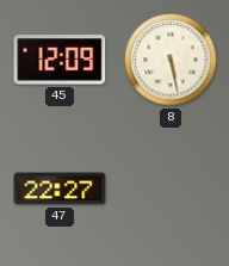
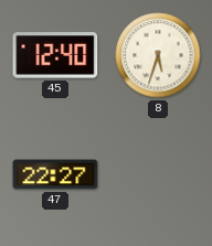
45: 12:09 -> 12:40 (55, 55)
8: 5:28 -> 5:33 (158, 55)
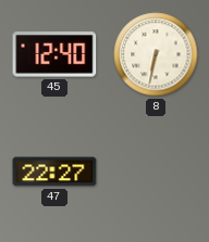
8: 5:33 -> 6:32 (156, 54)
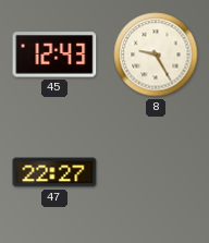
45: 12:40 -> 12:43 (54, 54)
8: 6:32 -> 9:25 (156, 54)
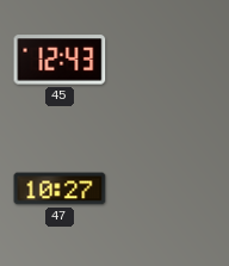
8: 9:25 -> none (156, 54)
47: 22:27 -> 10:27 (60, 188)
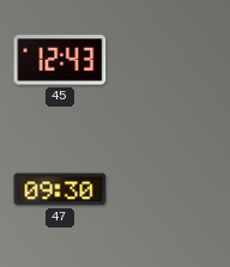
47: 10:27 -> 09:30 (60, 189)
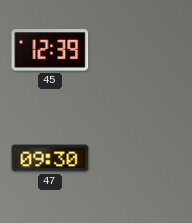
45: 12:43 -> 12:39 (50, 50)
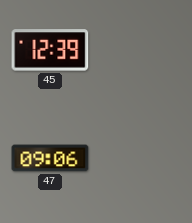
47: 09:30 -> 09:06 (50, 158)
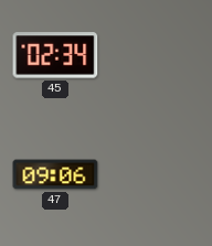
45: 12:39 -> 02:34 (55, 55)
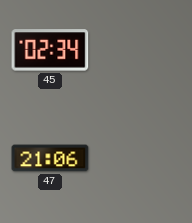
47: 09:06 -> 21:06 (50, 158)
